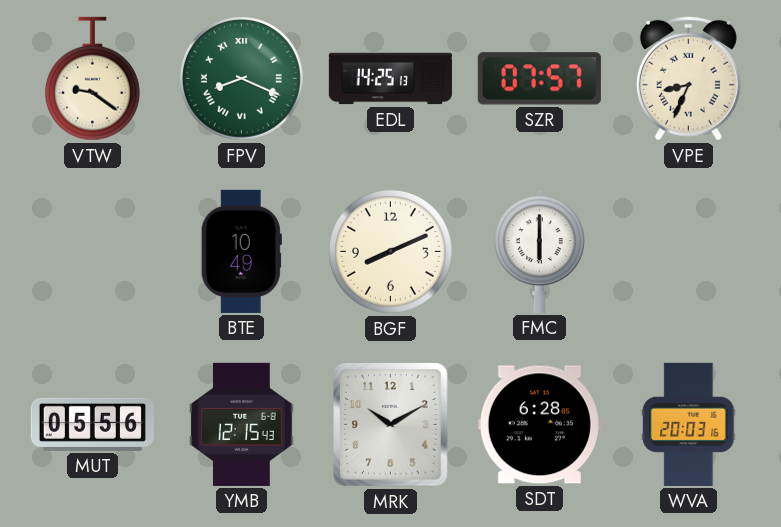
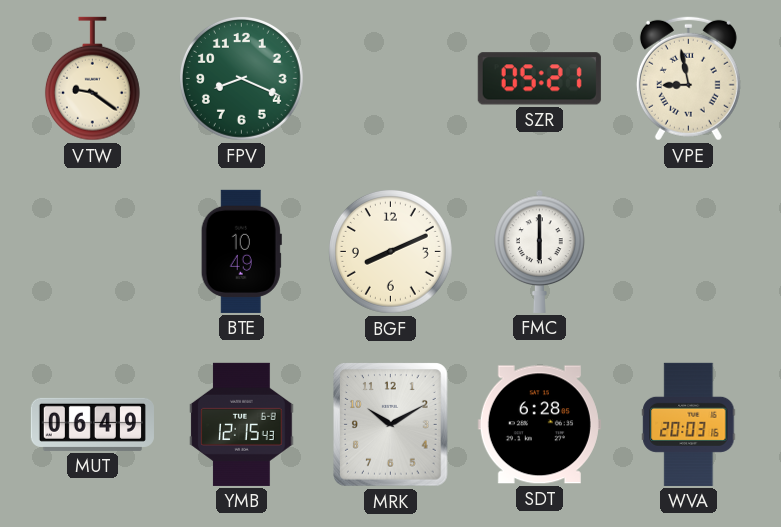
FPV numerals: Roman -> Arabic (241, 78)
EDL: 14:25 -> none (390, 79)
SZR: 07:57 -> 05:21 (539, 79)
VPE: 8:34 -> 8:58 (688, 78)
MUT: 05:56 -> 06:49 (92, 424)
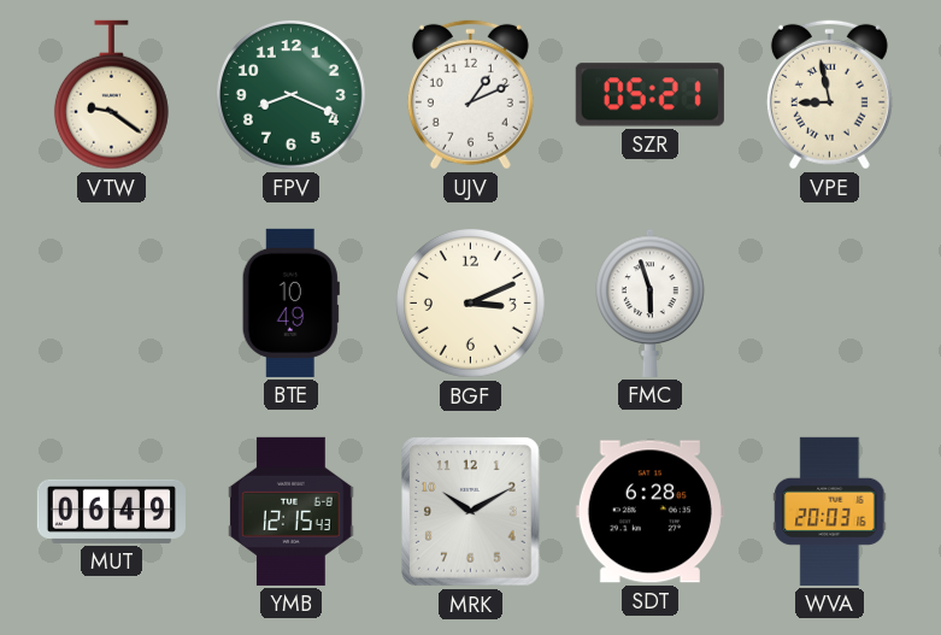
UJV: none -> 1:11 (470, 94)
BGF: 8:11 -> 3:11 (470, 302)
FMC: 6:00 -> 5:57 (651, 302)
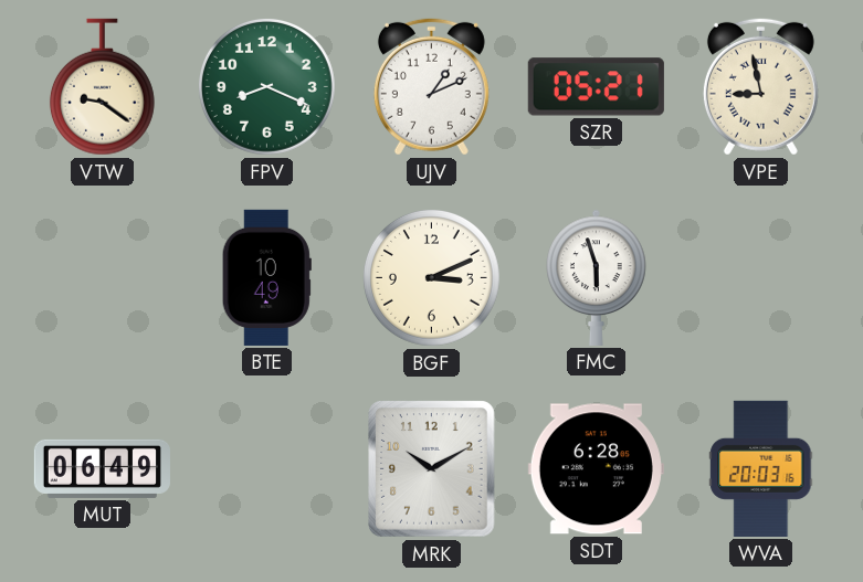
YMB: 12:15 -> none (292, 511)
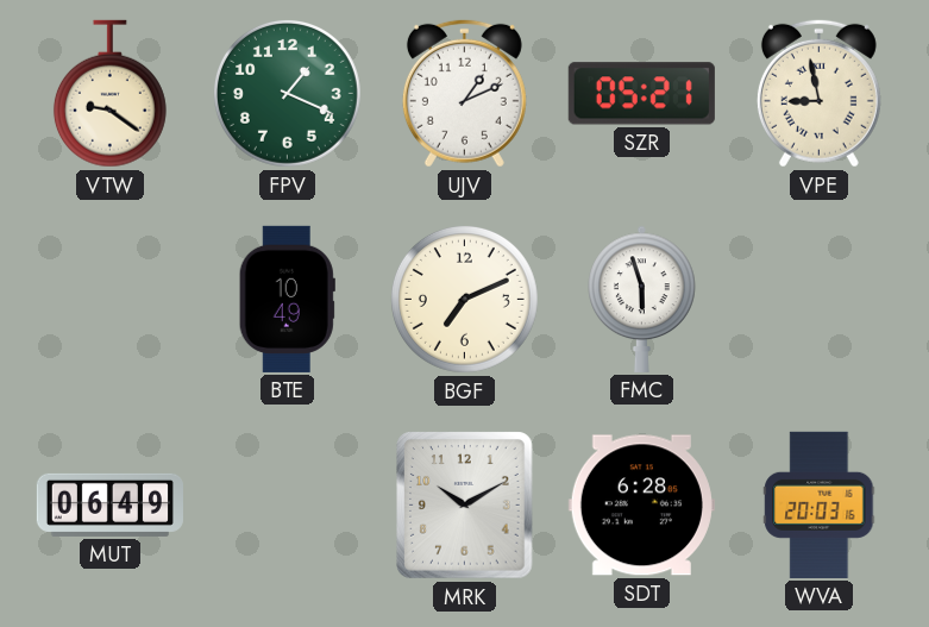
FPV: 8:19 -> 1:19 (287, 93)
BGF: 3:11 -> 7:11 (464, 299)
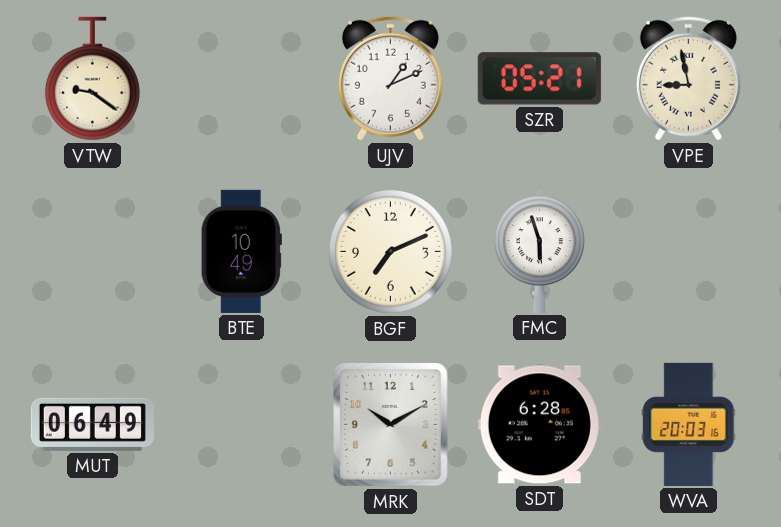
FPV: 1:19 -> none (287, 93)
